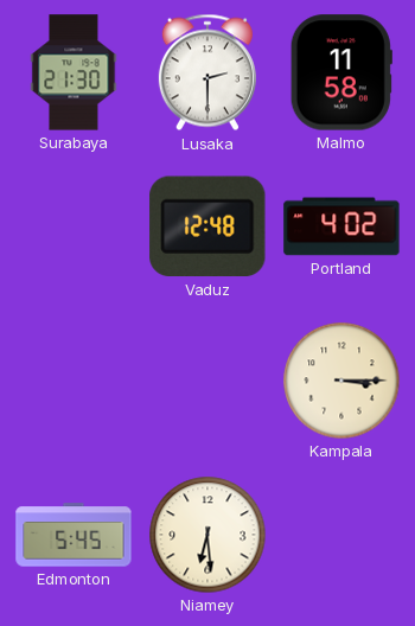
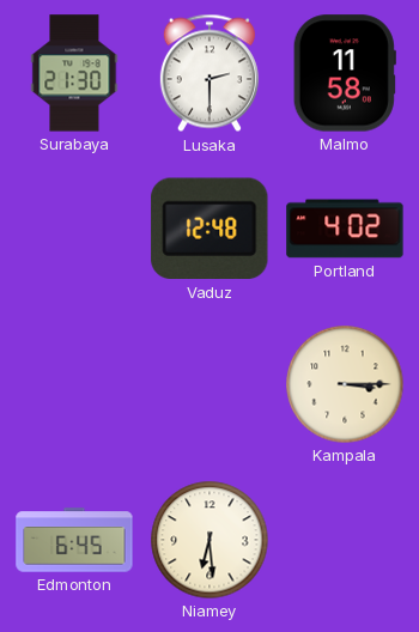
Edmonton: 5:45 -> 6:45 (74, 540)
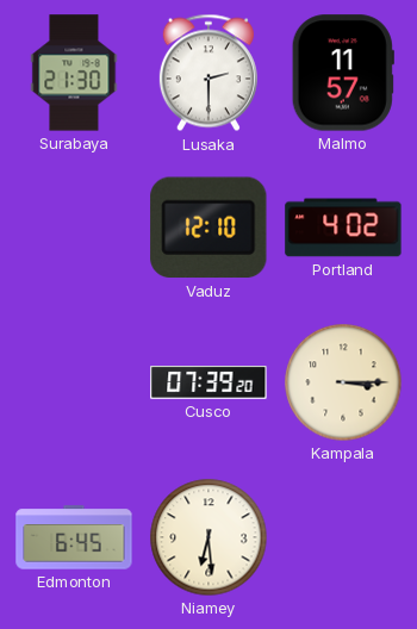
Malmo: 11:58 -> 11:57 (343, 73)
Vaduz: 12:48 -> 12:10 (208, 228)
Cusco: none -> 07:39 (208, 384)
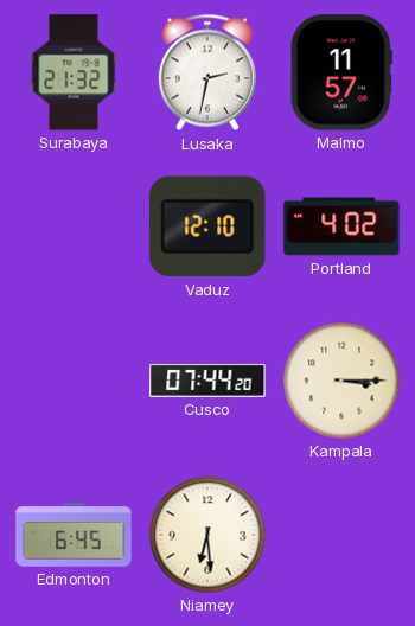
Surabaya: 21:30 -> 21:32 (74, 72)
Lusaka: 2:30 -> 2:32 (207, 72)
Cusco: 07:39 -> 07:44 (207, 382)
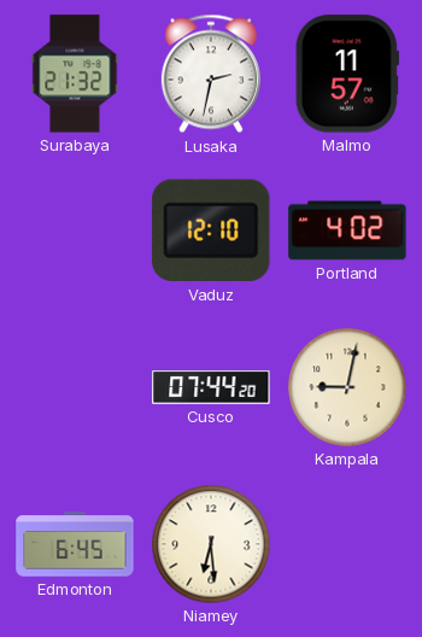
Kampala: 3:15 -> 9:02 (347, 387)
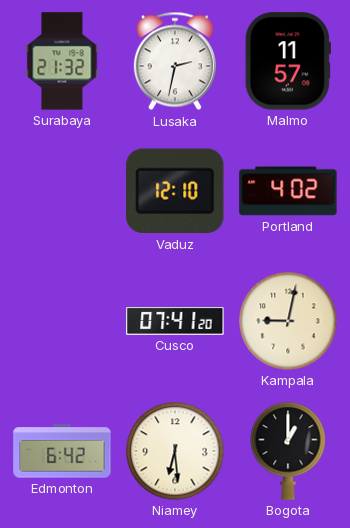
Cusco: 07:44 -> 07:41 (175, 322)
Edmonton: 6:45 -> 6:42 (62, 451)
Bogota: none -> 1:00 (288, 451)
